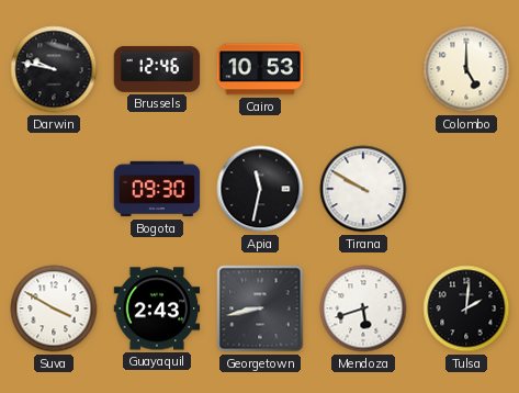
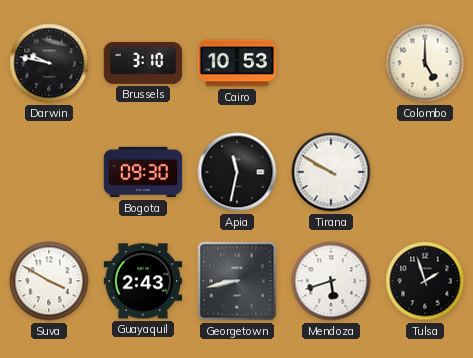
Brussels: 12:46 -> 3:10 (143, 63)
Tulsa: 2:01 -> 1:57 (425, 281)
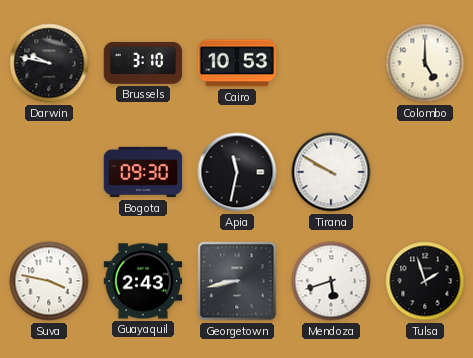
Suva: 3:50 -> 3:47 (49, 281)
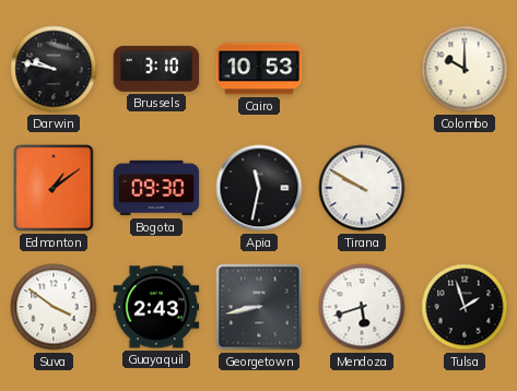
Colombo: 5:00 -> 10:00 (465, 69)
Edmonton: none -> 1:09 (54, 188)
Suva: 3:47 -> 3:51 (54, 307)
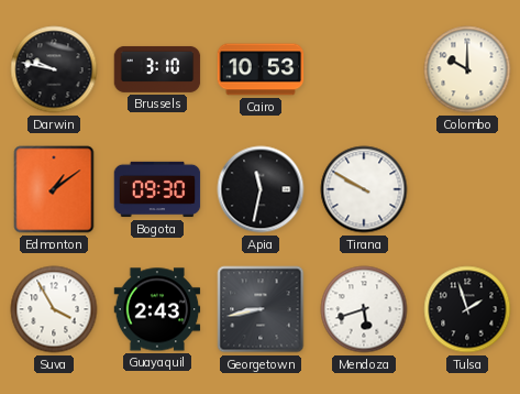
Suva: 3:51 -> 3:55 (54, 309)
